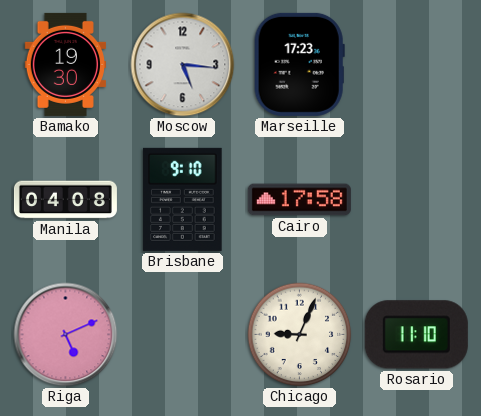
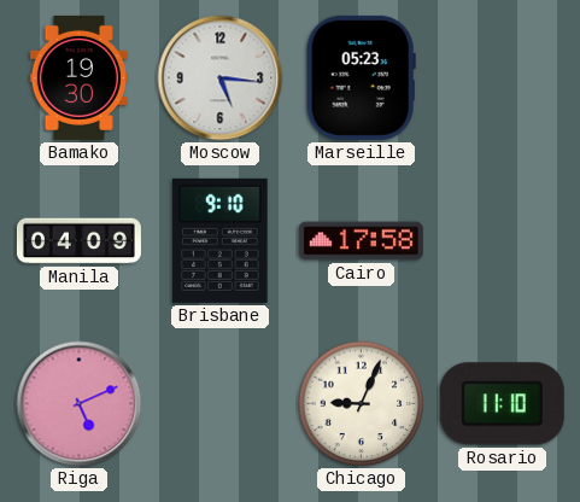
Marseille: 17:23 -> 05:23 (361, 77)
Manila: 04:08 -> 04:09 (78, 241)
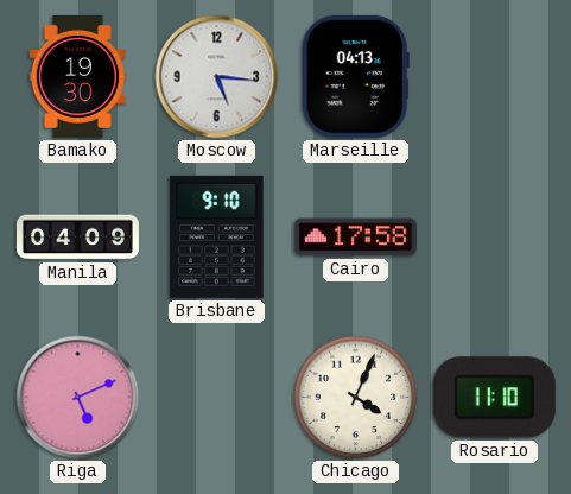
Marseille: 05:23 -> 04:13 (355, 76)
Chicago: 9:04 -> 4:04 (356, 398)
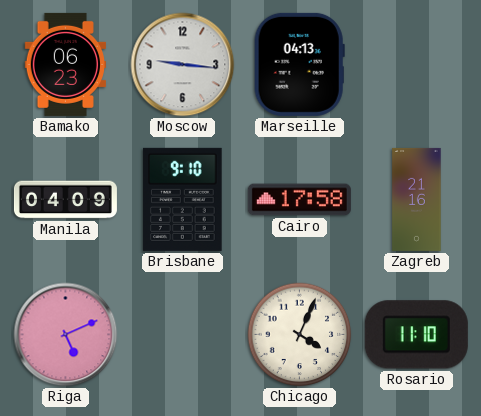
Bamako: 19:30 -> 06:23 (65, 64)
Moscow: 5:16 -> 9:16 (183, 65)
Zagreb: none -> 21:16 (417, 199)
